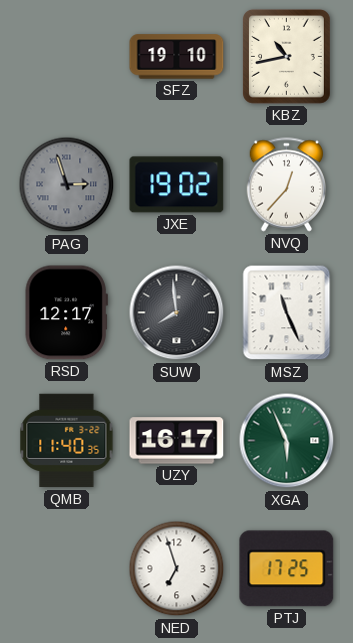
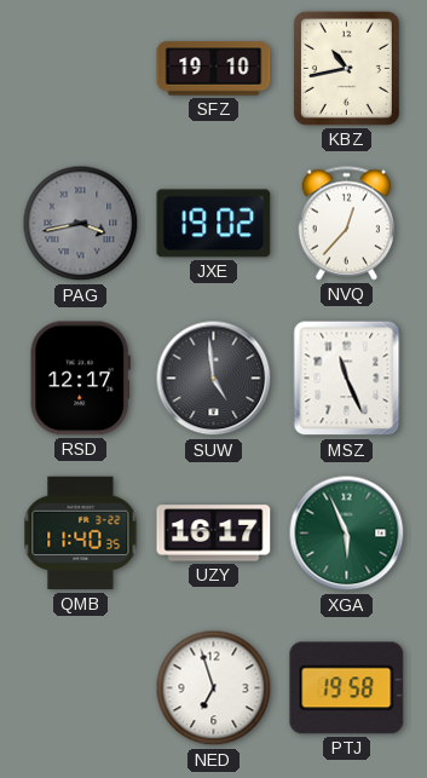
PAG: 2:57 -> 3:43 (81, 224)
SUW: 7:59 -> 4:59 (214, 379)
PTJ: 17:25 -> 19:58 (347, 688)
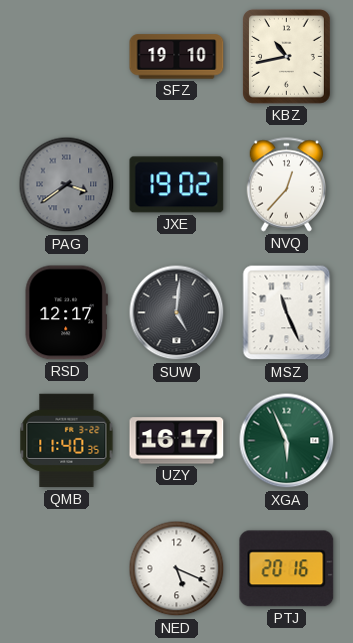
PAG: 3:43 -> 3:39 (67, 185)
SUW: 4:59 -> 5:01 (177, 313)
NED: 6:57 -> 5:19 (177, 569)
PTJ: 19:58 -> 20:16 (287, 569)
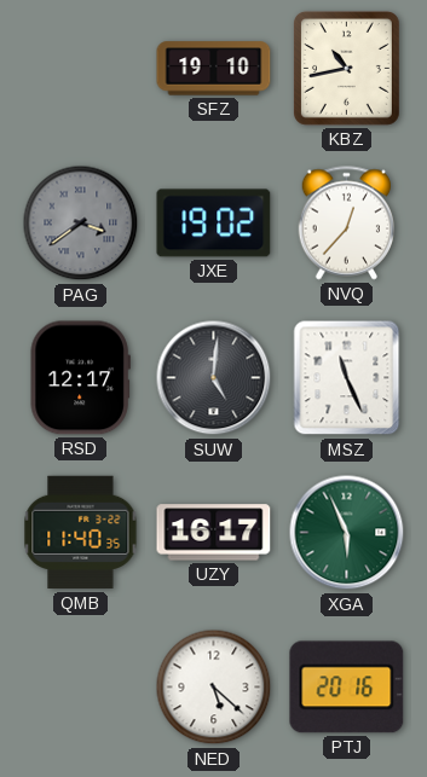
NED: 5:19 -> 5:22 (214, 688)
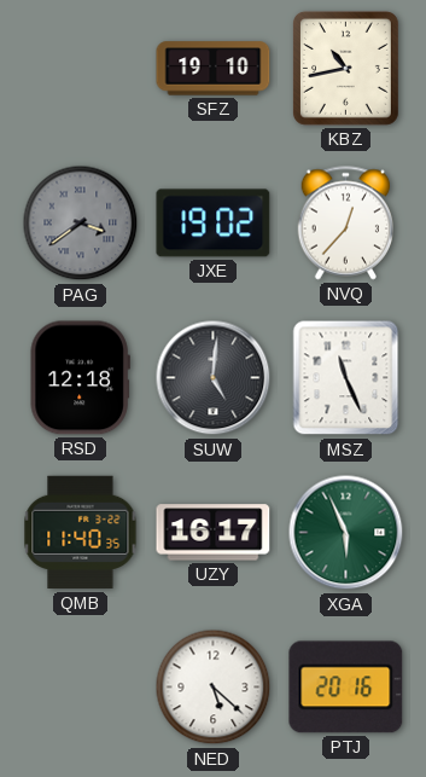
RSD: 12:17 -> 12:18 (80, 378)
